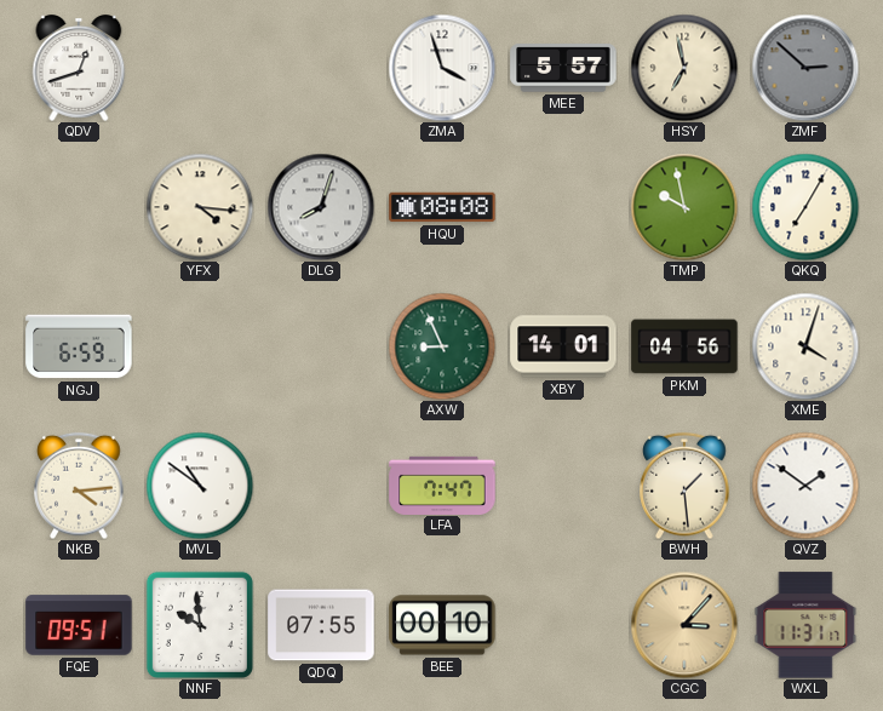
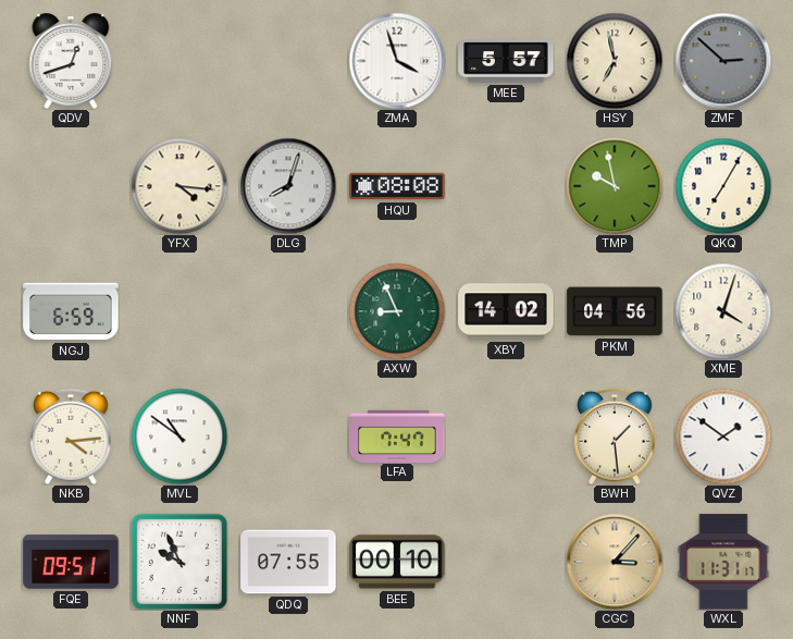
XBY: 14:01 -> 14:02 (506, 311)
NNF: 9:59 -> 9:56 (179, 562)
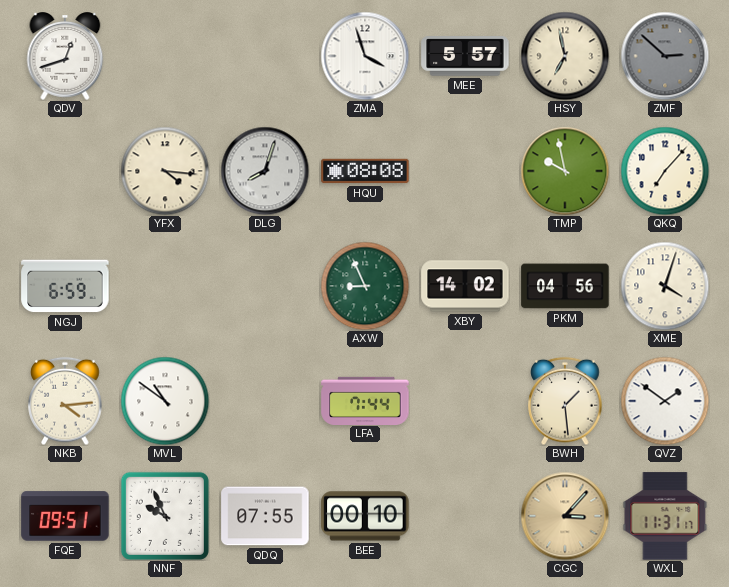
QKQ: 7:05 -> 7:07 (665, 171)
LFA: 7:47 -> 7:44 (365, 400)
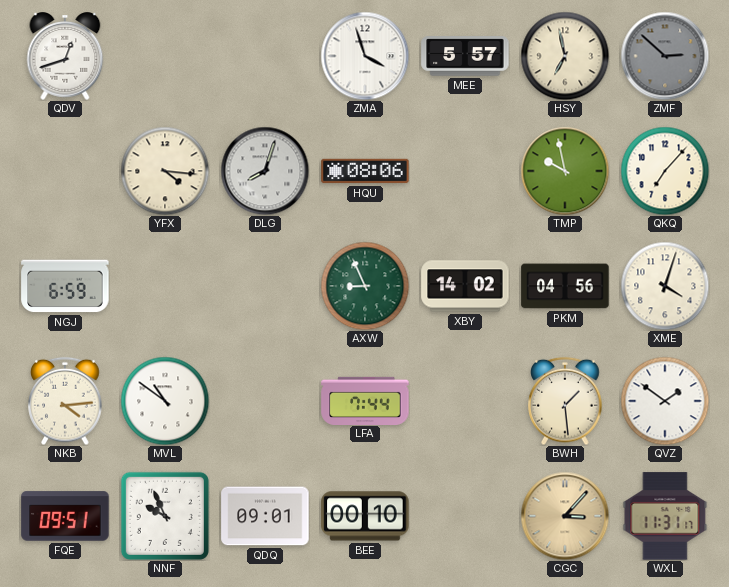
HQU: 08:08 -> 08:06 (365, 171)
QDQ: 07:55 -> 09:01 (265, 516)
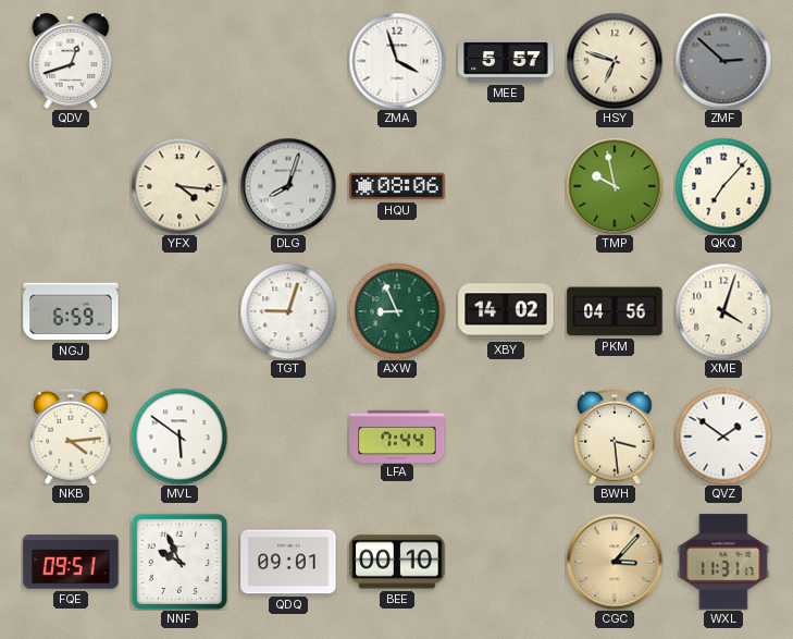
HSY: 6:58 -> 6:48 (615, 61)
TGT: none -> 9:03 (288, 311)
MVL: 10:51 -> 5:51 (179, 437)
BWH: 1:29 -> 3:29 (615, 437)
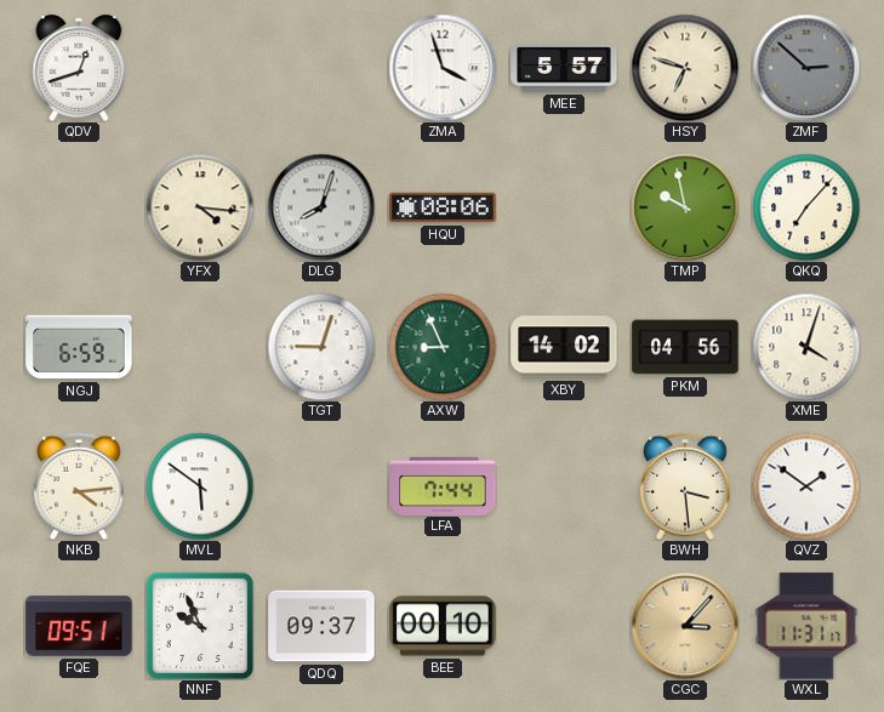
QDQ: 09:01 -> 09:37 (321, 626)
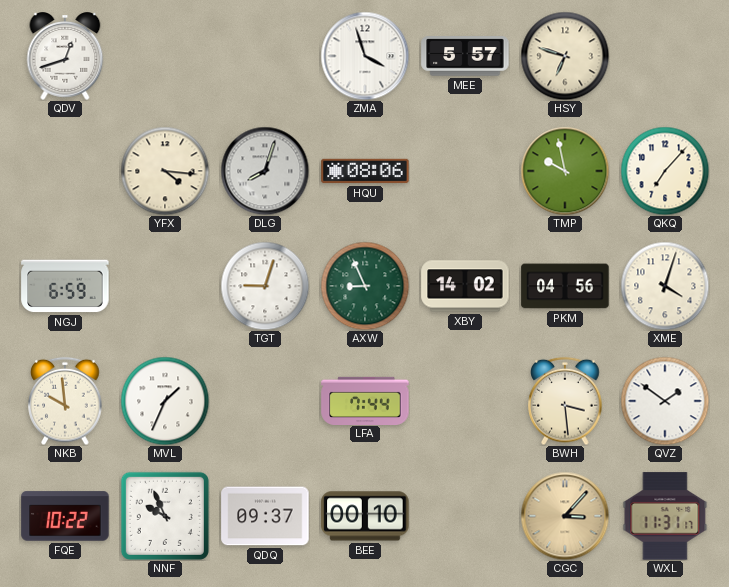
ZMF: 2:52 -> none (806, 68)
NKB: 4:14 -> 9:59 (65, 401)
MVL: 5:51 -> 1:34 (165, 401)
FQE: 09:51 -> 10:22 (65, 516)
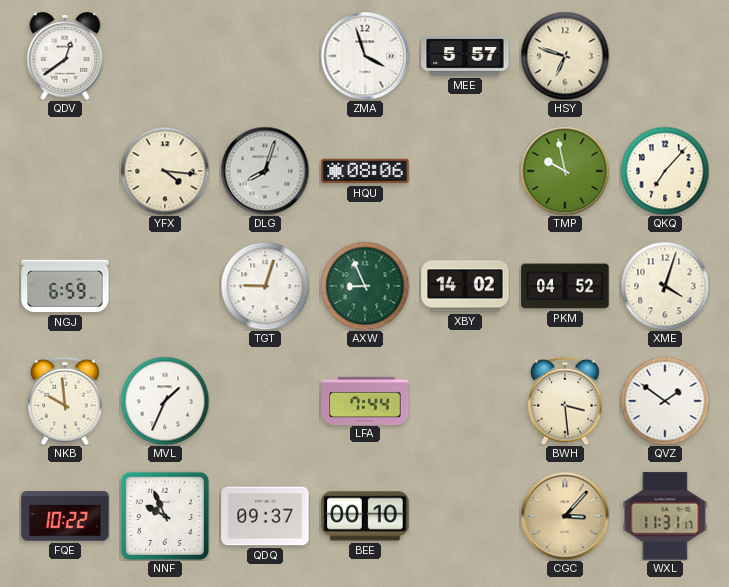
QDV: 12:42 -> 12:39 (65, 56)
PKM: 04:56 -> 04:52 (565, 286)
